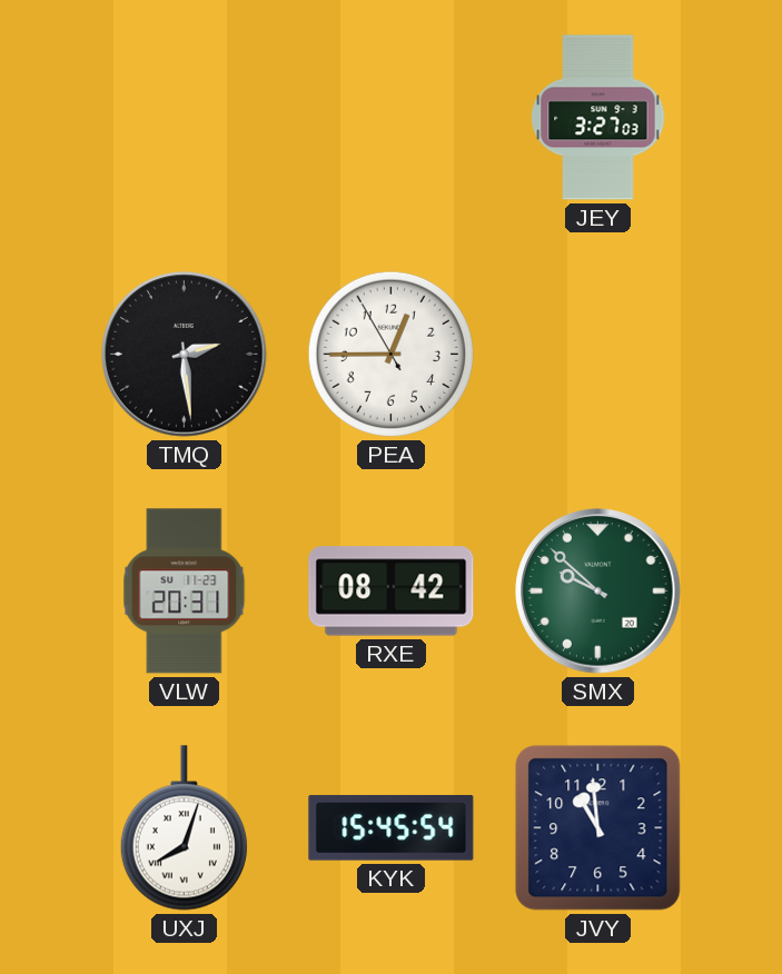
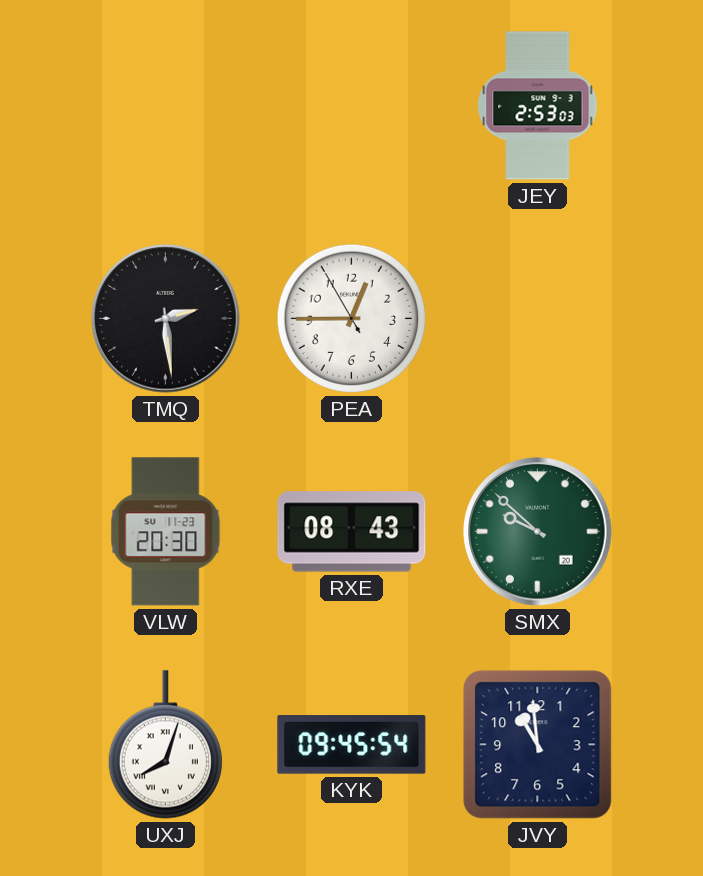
JEY: 3:27 -> 2:53 (538, 106)
VLW: 20:31 -> 20:30 (166, 532)
RXE: 08:42 -> 08:43 (352, 532)
KYK: 15:45 -> 09:45 (352, 745)
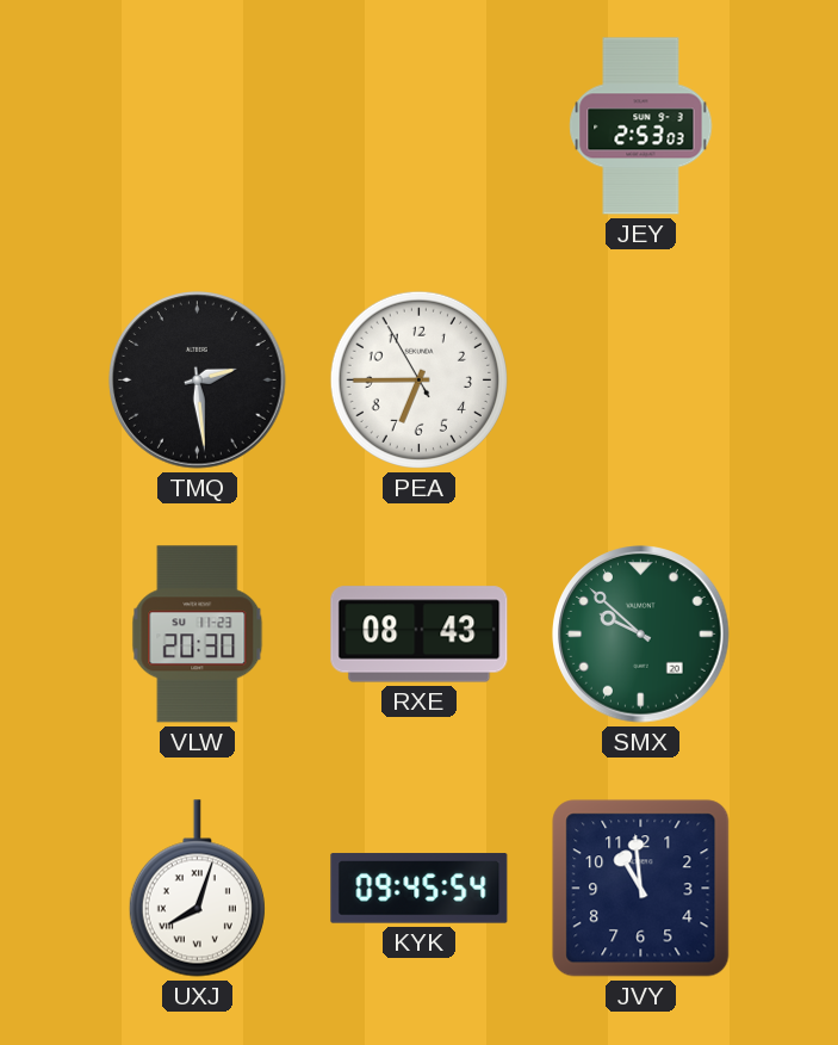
PEA: 12:44 -> 6:44 (418, 379)
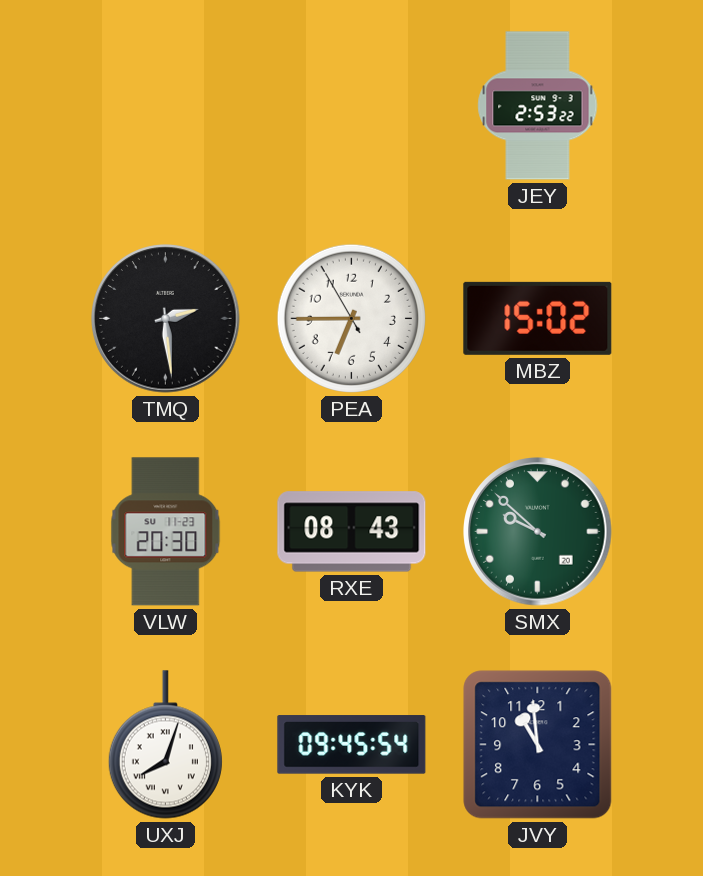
JEY: 2:53:03 -> 2:53:22 (538, 106)
MBZ: none -> 15:02 (538, 318)
